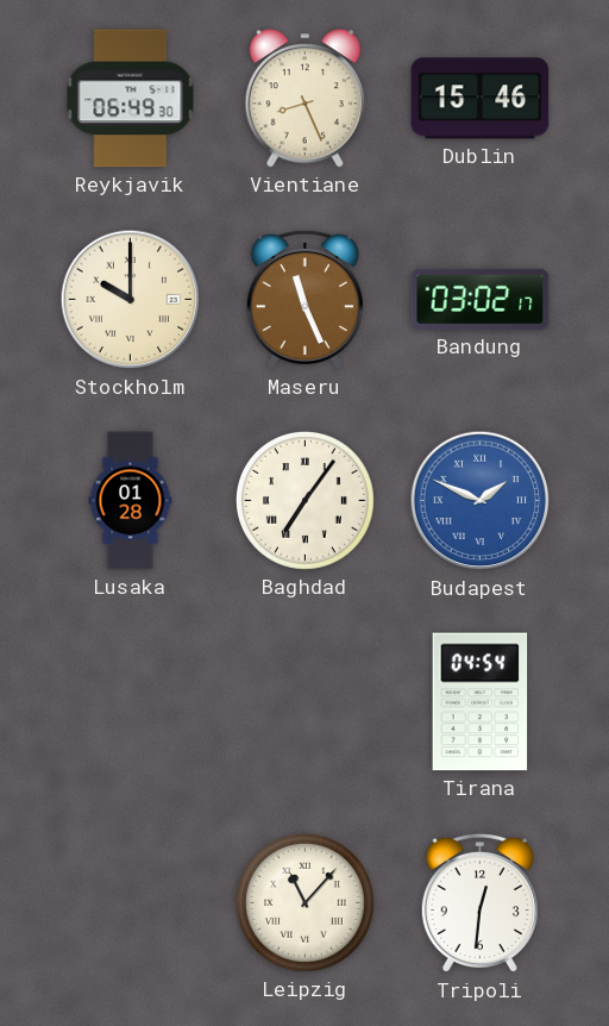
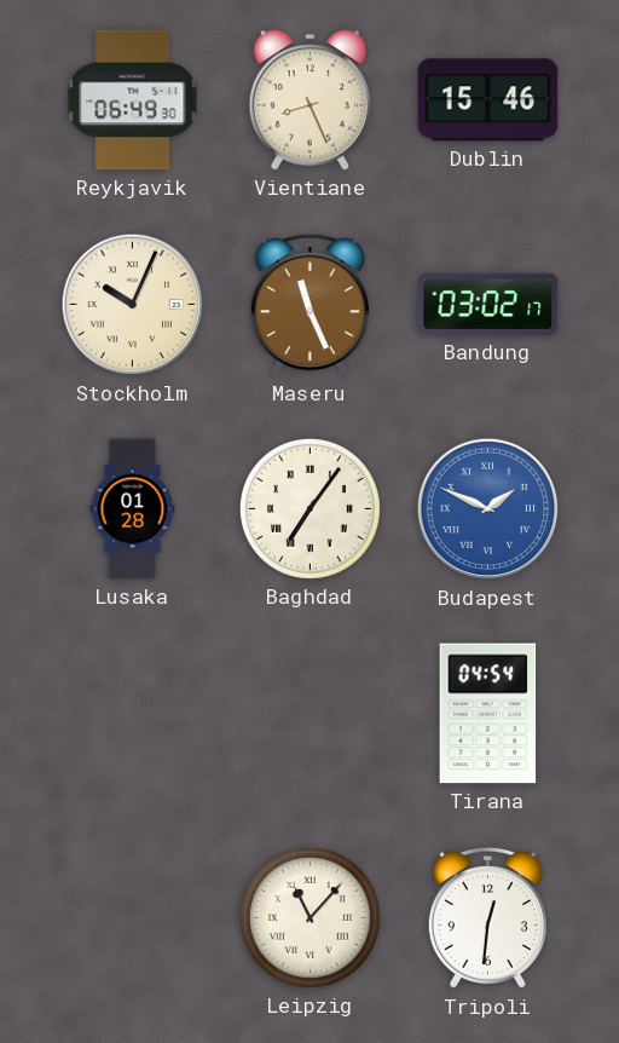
Stockholm: 10:00 -> 10:04 (133, 305)
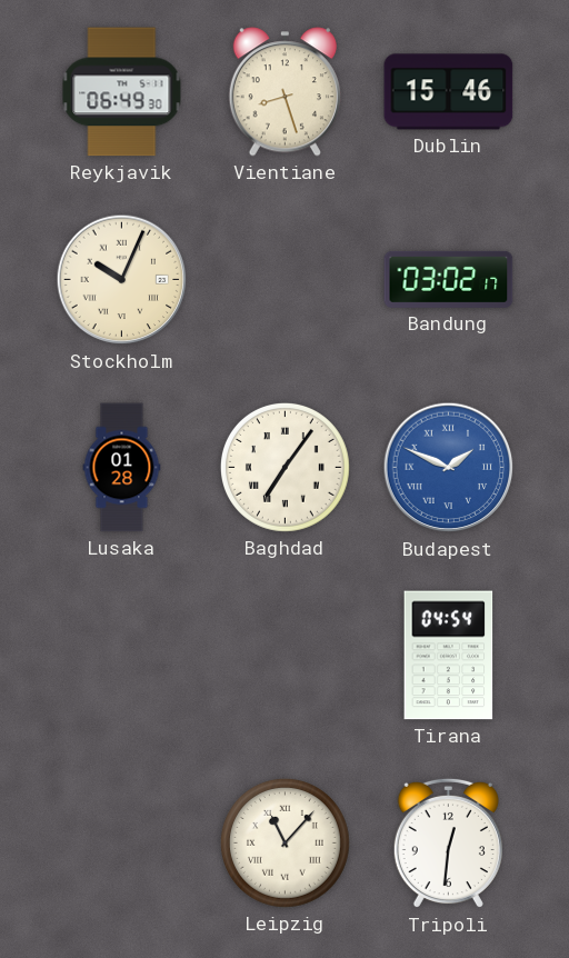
Vientiane: 8:26 -> 8:27 (284, 92)
Maseru: 11:26 -> none (309, 305)
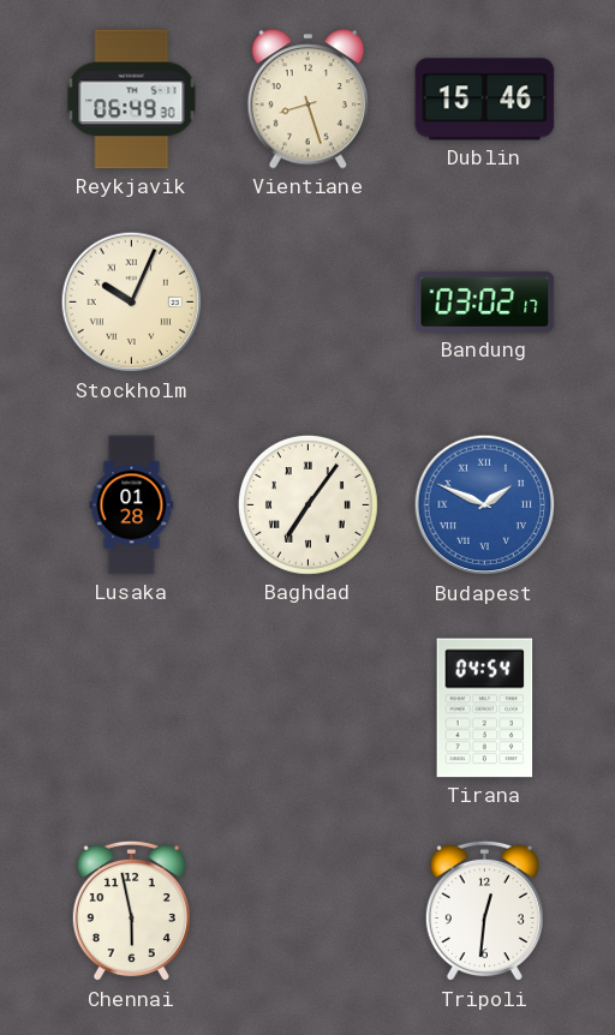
Chennai: none -> 5:58 (131, 911)
Leipzig: 11:07 -> none (286, 844)
